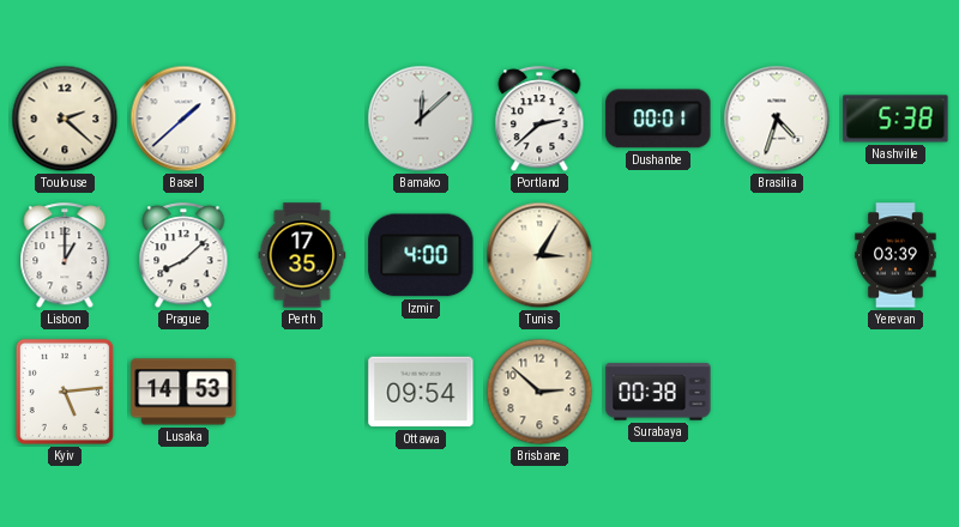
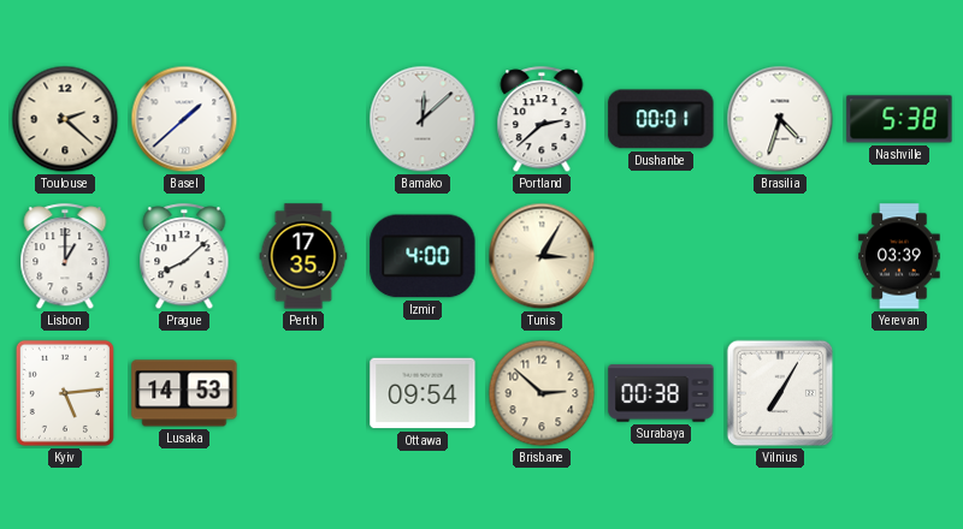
Vilnius: none -> 7:05 (780, 393)
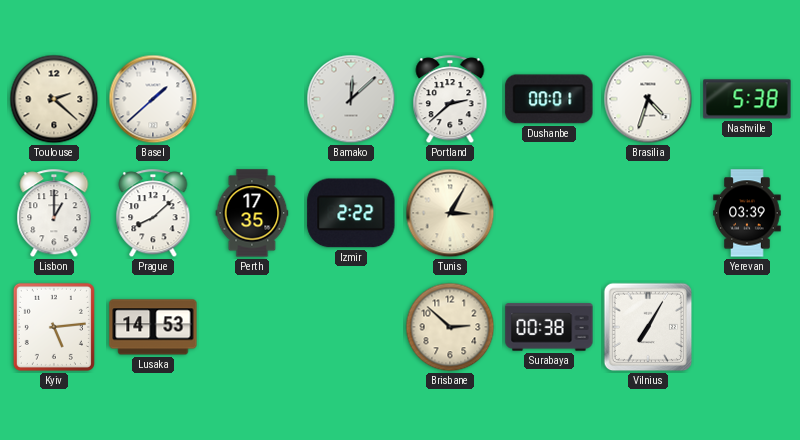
Izmir: 4:00 -> 2:22 (351, 213)
Ottawa: 09:54 -> none (423, 393)
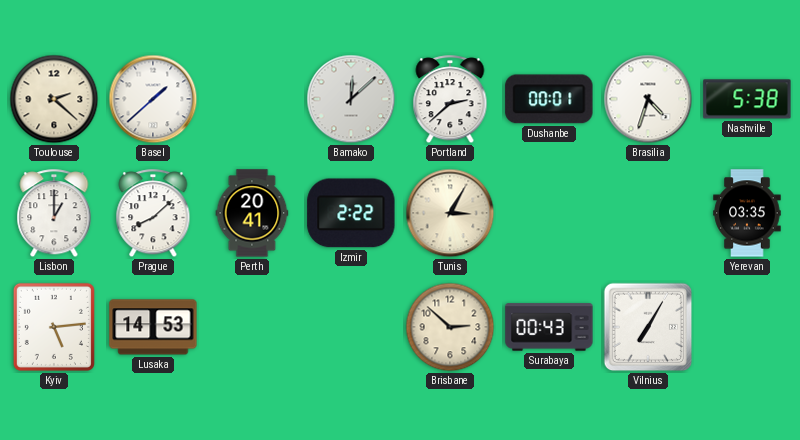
Perth: 17:35 -> 20:41 (252, 213)
Yerevan: 03:39 -> 03:35 (747, 213)
Surabaya: 00:38 -> 00:43 (549, 327)
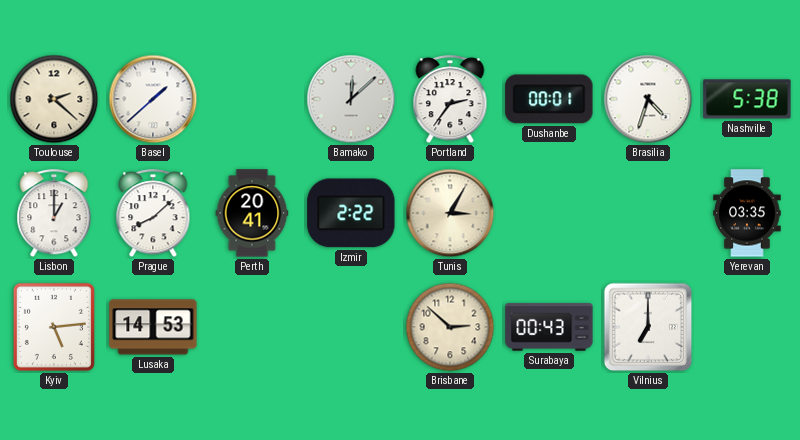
Portland: 2:38 -> 2:36 (450, 100)
Vilnius: 7:05 -> 7:00 (648, 327)
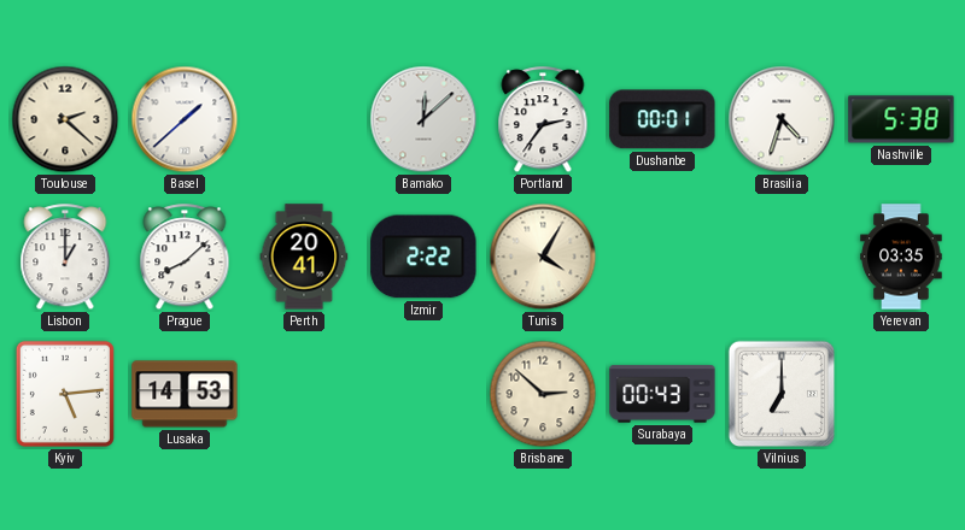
Tunis: 3:05 -> 4:05 (543, 257)
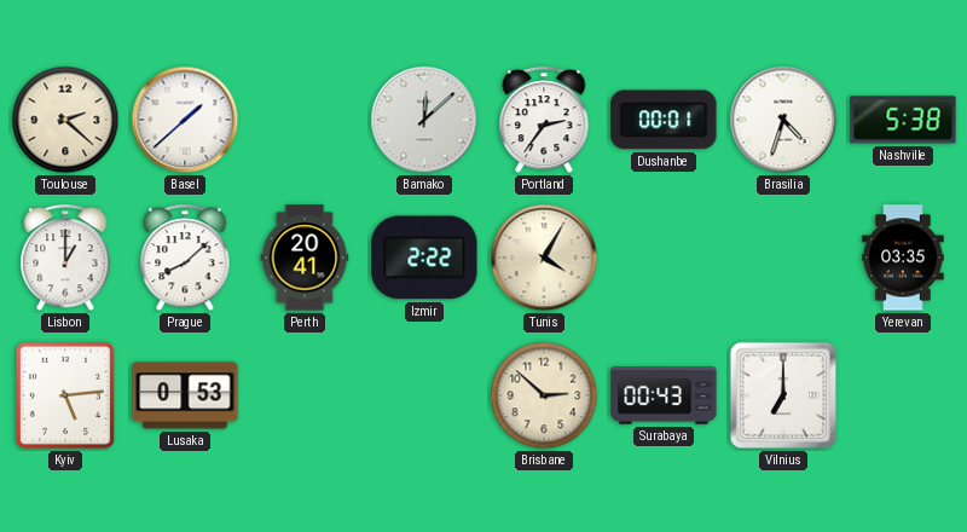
Lusaka: 14:53 -> 0:53 (185, 395)
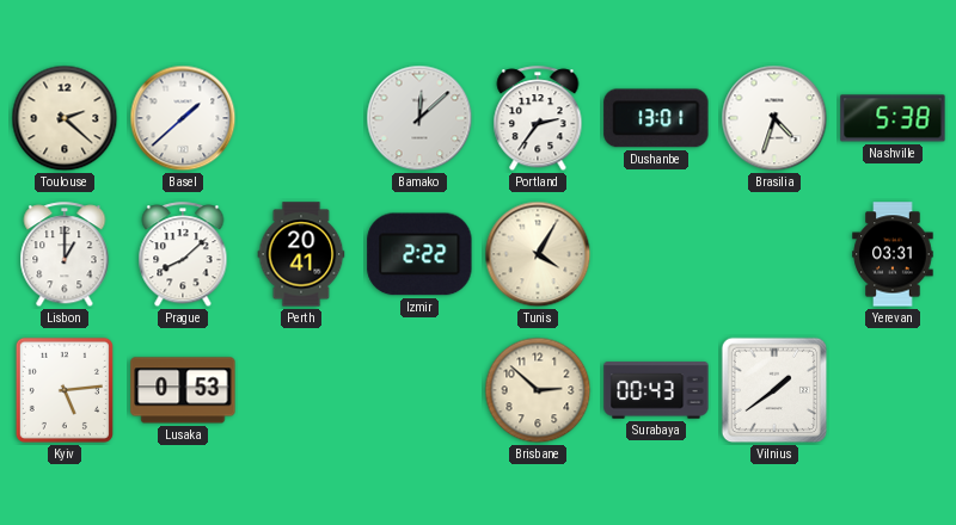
Dushanbe: 00:01 -> 13:01 (656, 118)
Yerevan: 03:35 -> 03:31 (893, 254)
Vilnius: 7:00 -> 1:39 (774, 390)
